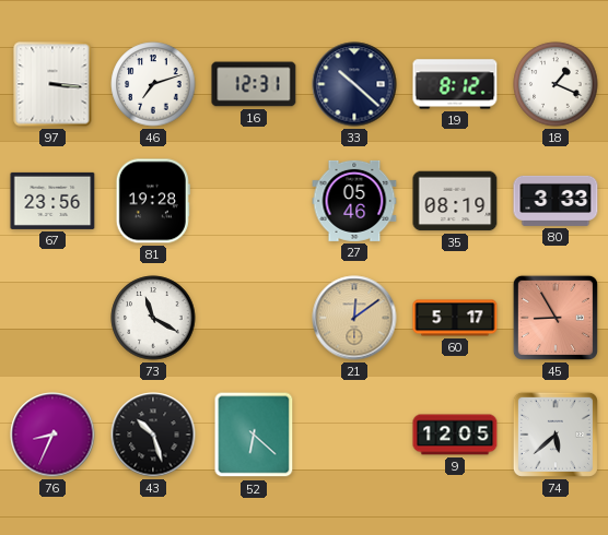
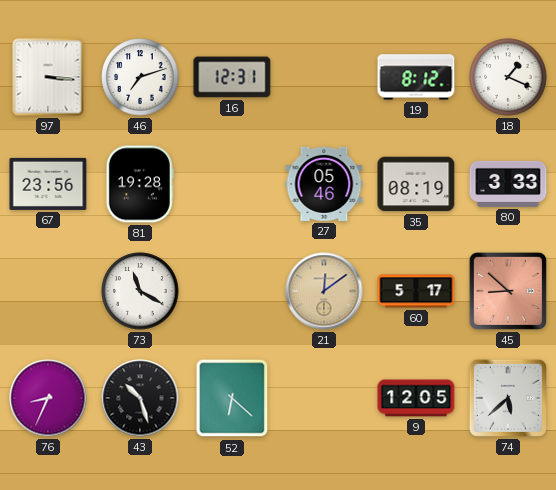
33: 10:22 -> none (354, 84)
45: 8:55 -> 8:52 (508, 291)
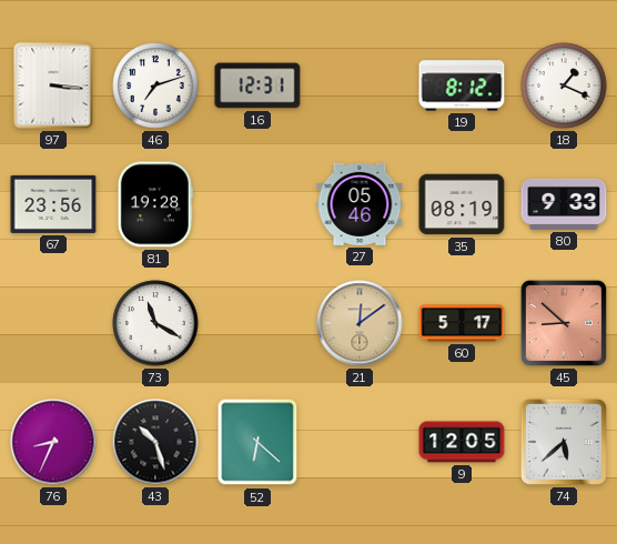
80: 3:33 -> 9:33 (564, 204)
